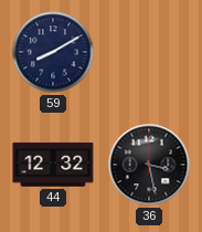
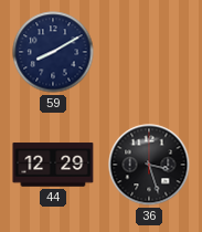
44: 12:32 -> 12:29 (53, 165)
36: 3:28 -> 3:27 (149, 165)
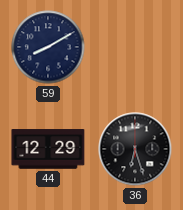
36: 3:27 -> 6:27 (135, 149)
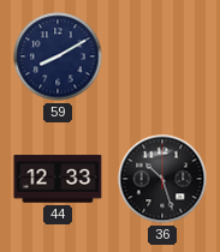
44: 12:29 -> 12:33 (58, 179)
36: 6:27 -> 10:27 (162, 179)
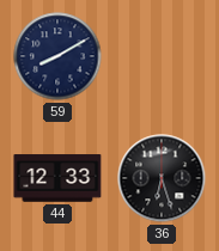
36: 10:27 -> 6:27 (162, 178)
